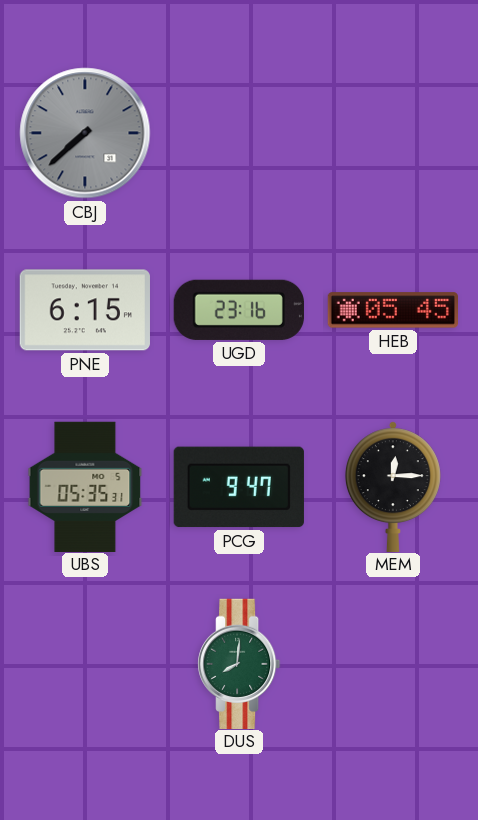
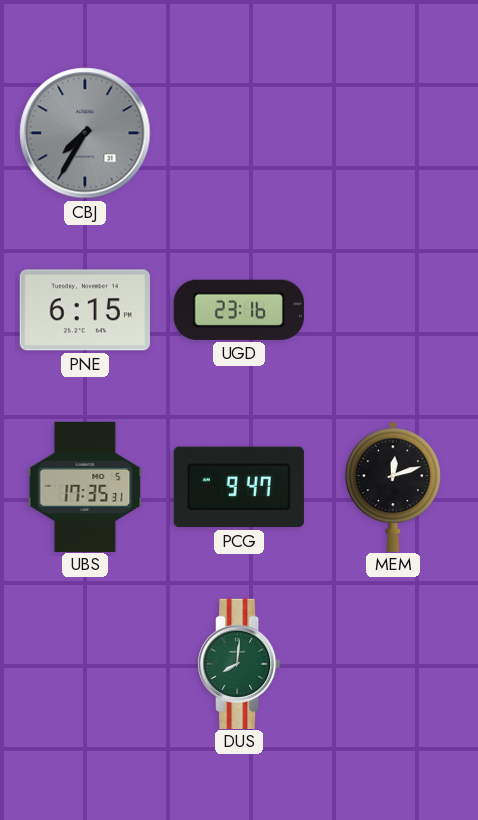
CBJ: 7:38 -> 7:35 (85, 133)
HEB: 05:45 -> none (392, 310)
UBS: 05:35 -> 17:35 (85, 486)
MEM: 12:15 -> 12:12 (393, 486)
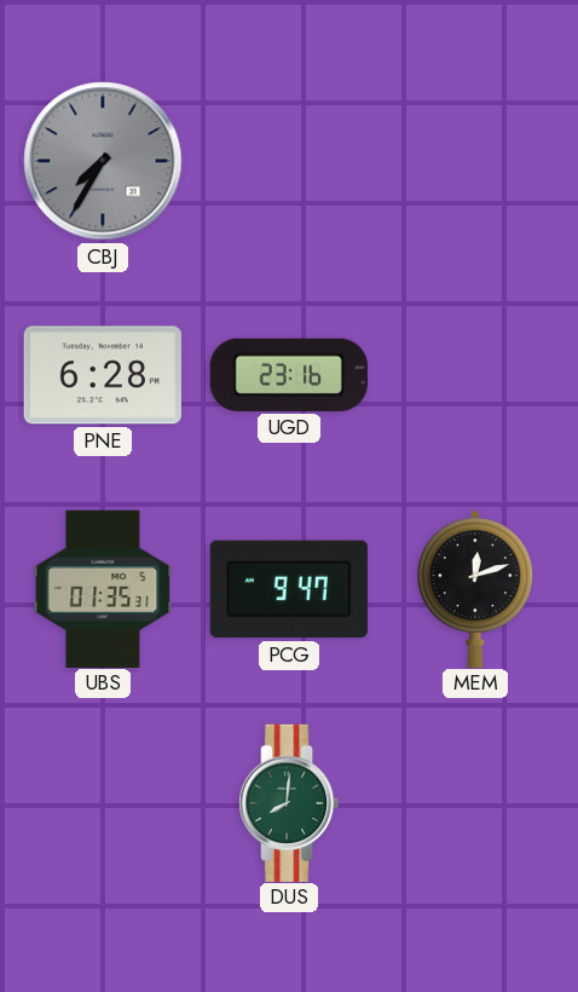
PNE: 6:15 -> 6:28 (103, 375)
UBS: 17:35 -> 01:35 (103, 588)
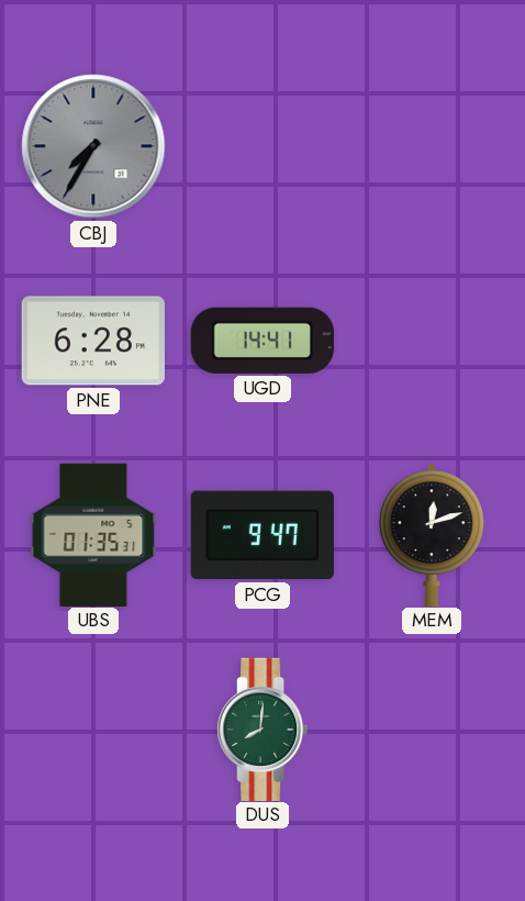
UGD: 23:16 -> 14:41 (262, 341)
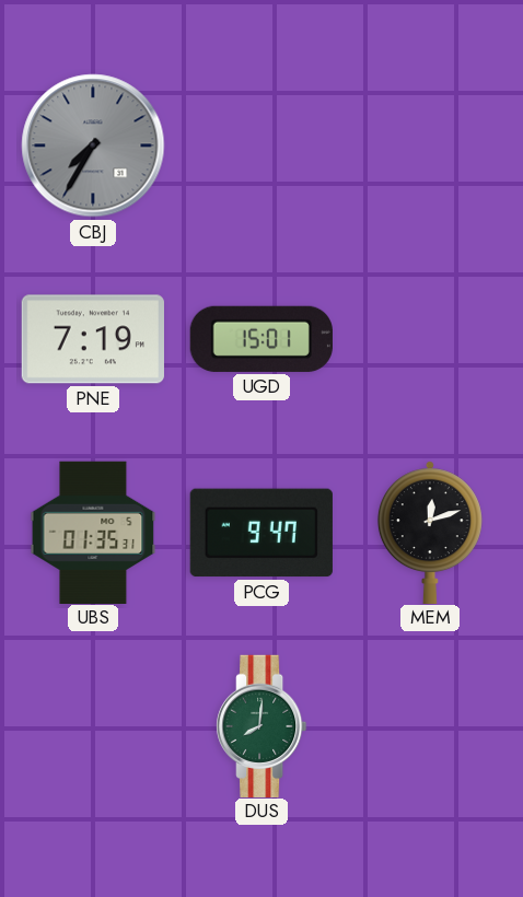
PNE: 6:28 -> 7:19 (93, 339)
UGD: 14:41 -> 15:01 (261, 339)
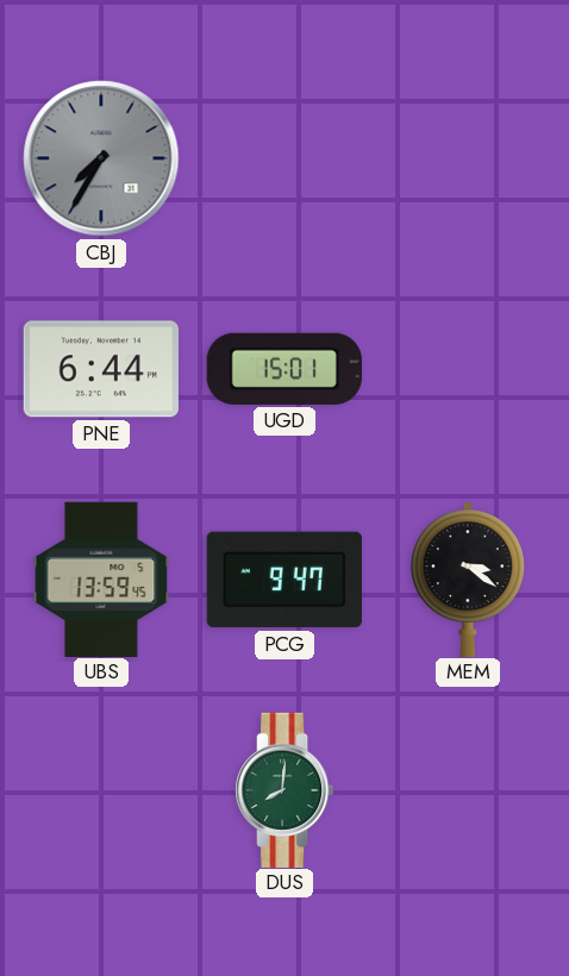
PNE: 7:19 -> 6:44 (101, 369)
UBS: 01:35 -> 13:59 (101, 578)
MEM: 12:12 -> 3:21 (468, 578)
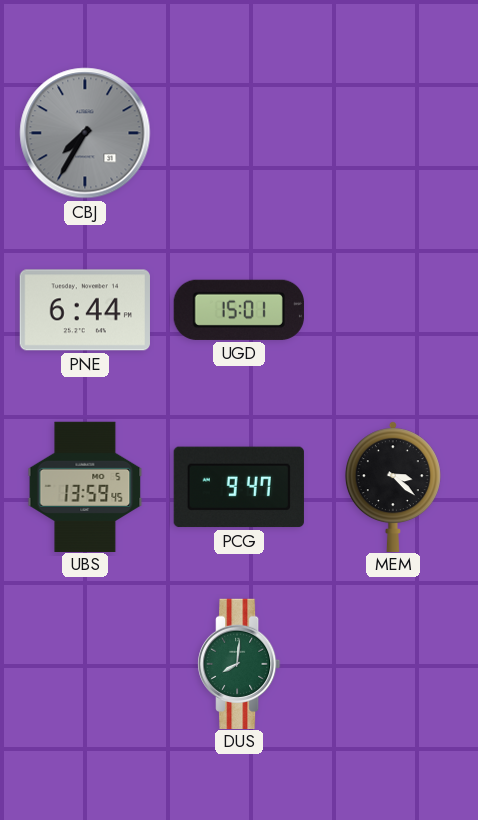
MEM: 3:21 -> 3:22 (393, 486)
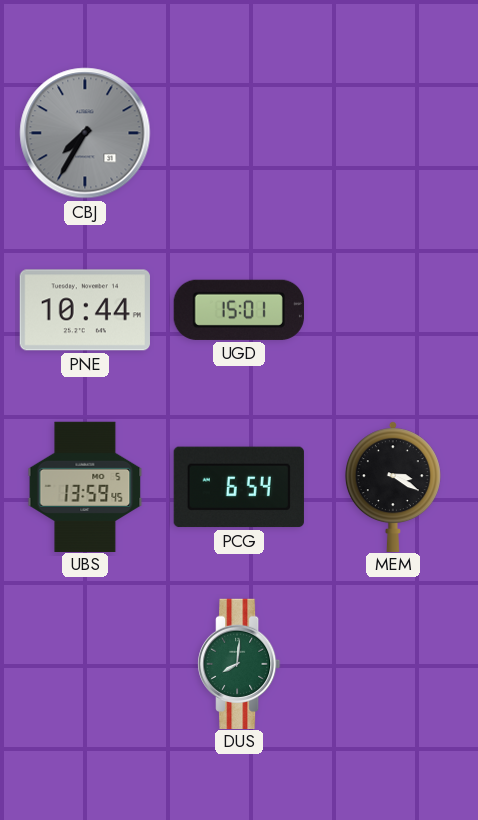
PNE: 6:44 -> 10:44 (85, 310)
PCG: 9:47 -> 6:54 (239, 487)
MEM: 3:22 -> 3:20 (393, 486)
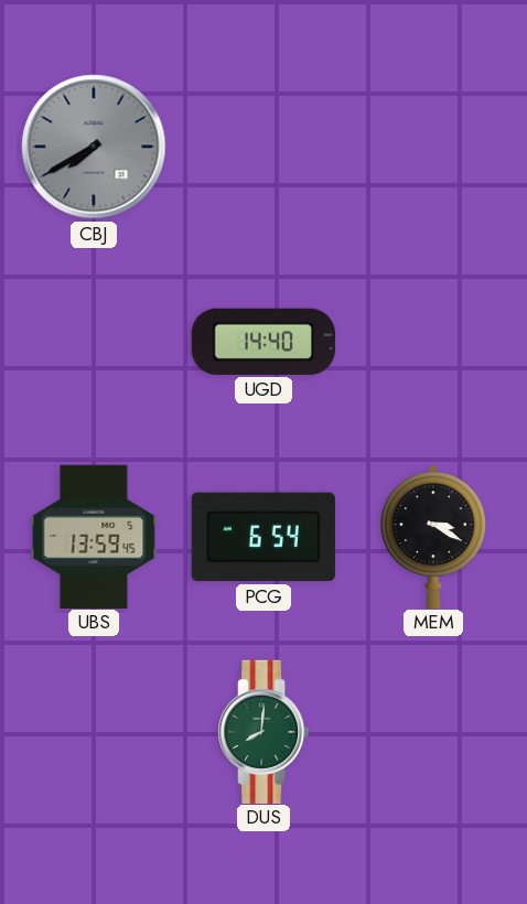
CBJ: 7:35 -> 7:40 (94, 147)
PNE: 10:44 -> none (85, 310)
UGD: 15:01 -> 14:40 (263, 342)
